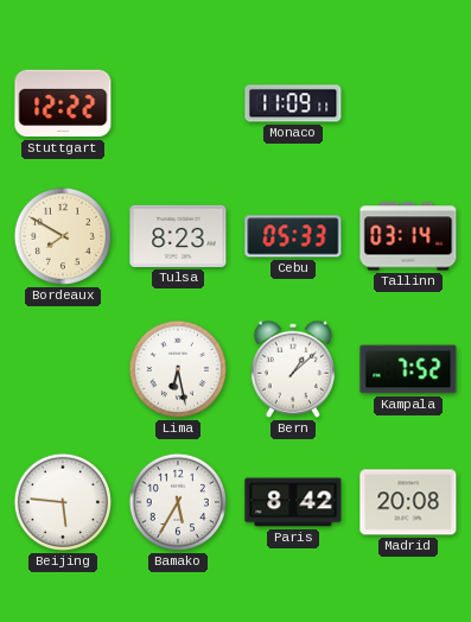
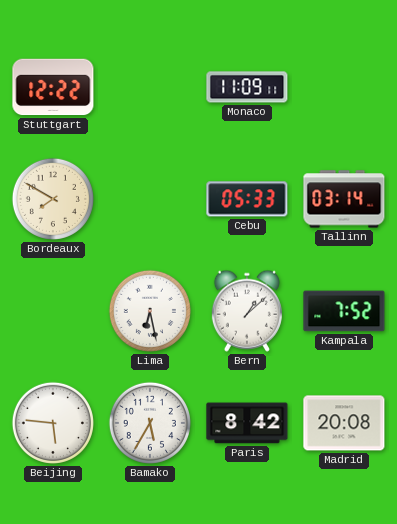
Tulsa: 8:23 -> none (178, 236)
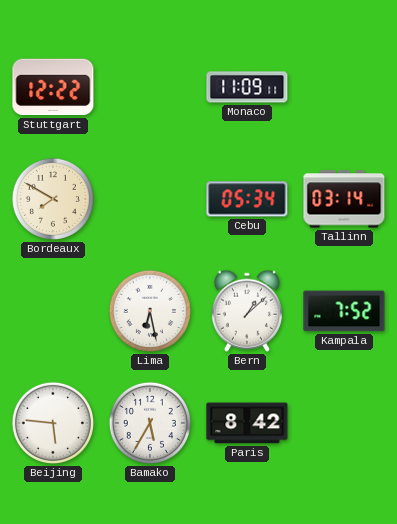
Cebu: 05:33 -> 05:34 (247, 199)
Madrid: 20:08 -> none (344, 423)
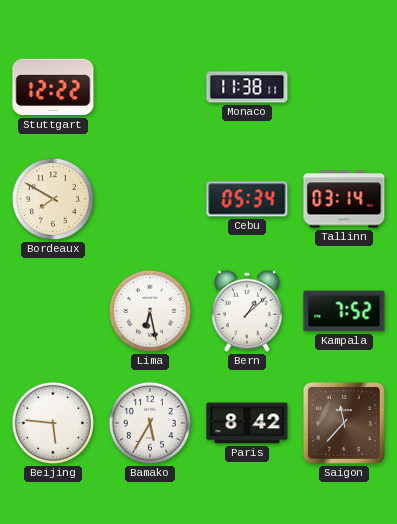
Monaco: 11:09 -> 11:38 (247, 87)
Saigon: none -> 11:37 (344, 423)
